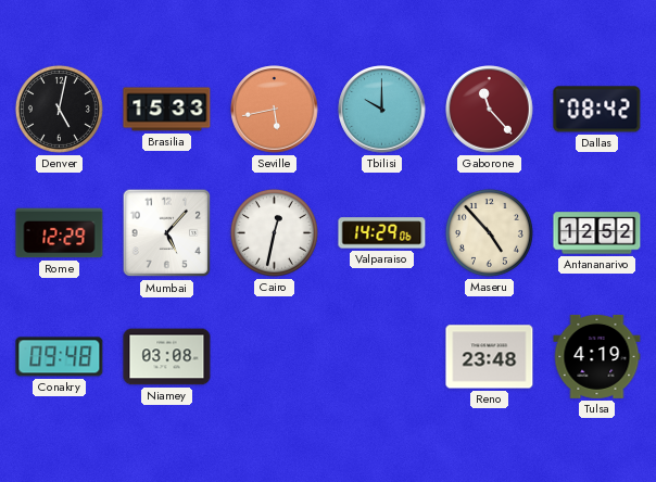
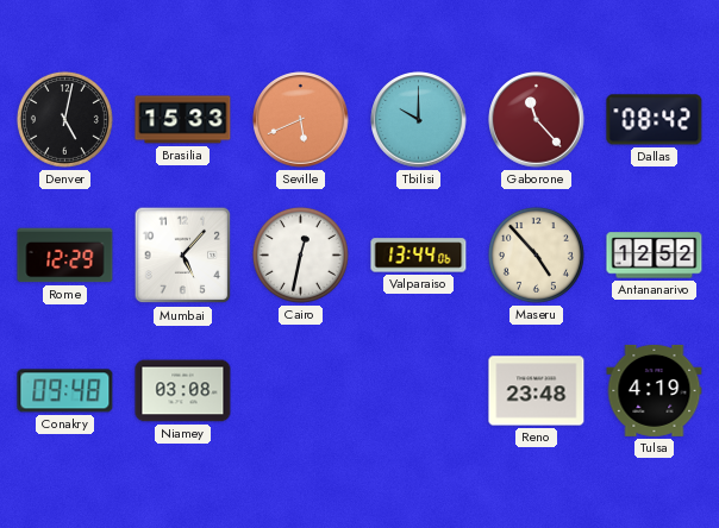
Seville: 5:43 -> 5:41 (301, 120)
Valparaiso: 14:29 -> 13:44 (419, 256)
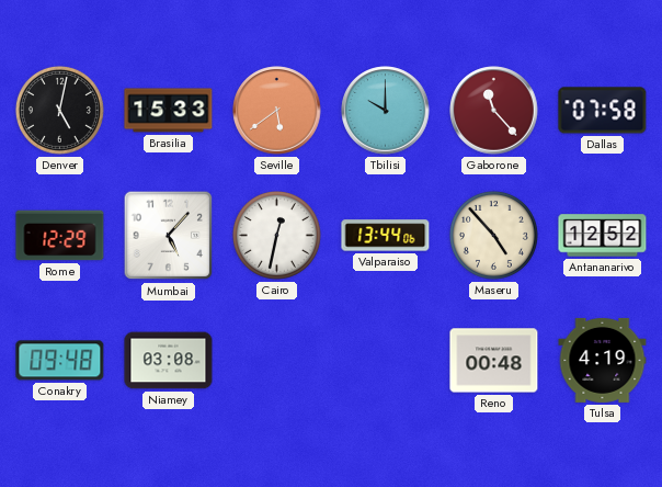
Seville: 5:41 -> 5:39 (277, 111)
Dallas: 08:42 -> 07:58 (603, 111)
Reno: 23:48 -> 00:48 (494, 361)
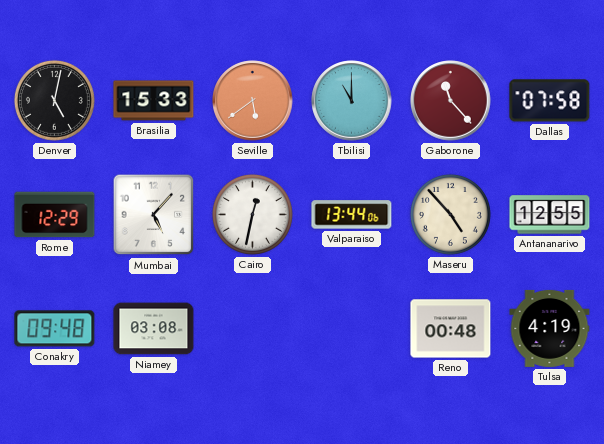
Tbilisi: 10:00 -> 11:00 (352, 101)
Antananarivo: 12:52 -> 12:55 (550, 215)
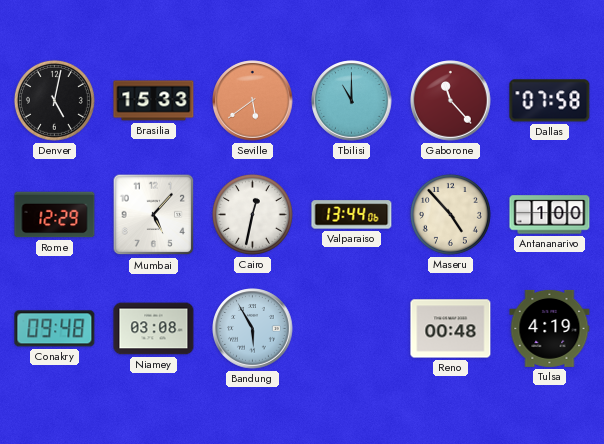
Antananarivo: 12:55 -> 1:00 (550, 215)
Bandung: none -> 5:55 (253, 329)
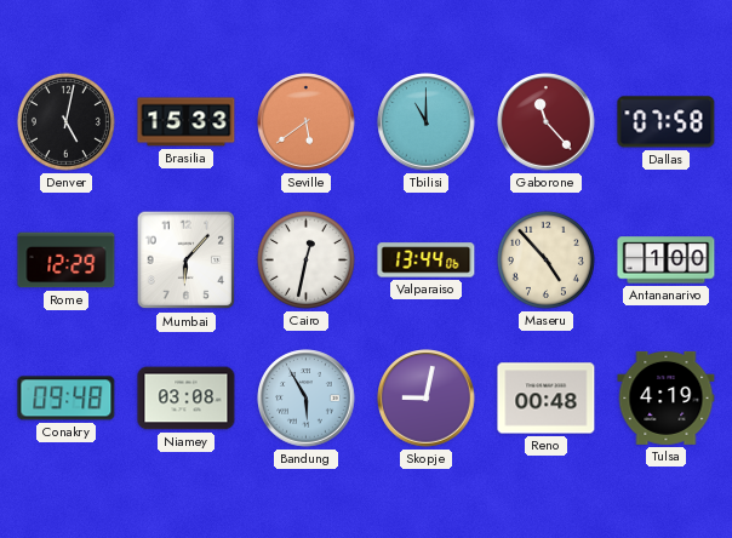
Mumbai: 5:07 -> 6:07 (187, 261)
Skopje: none -> 9:02 (427, 399)
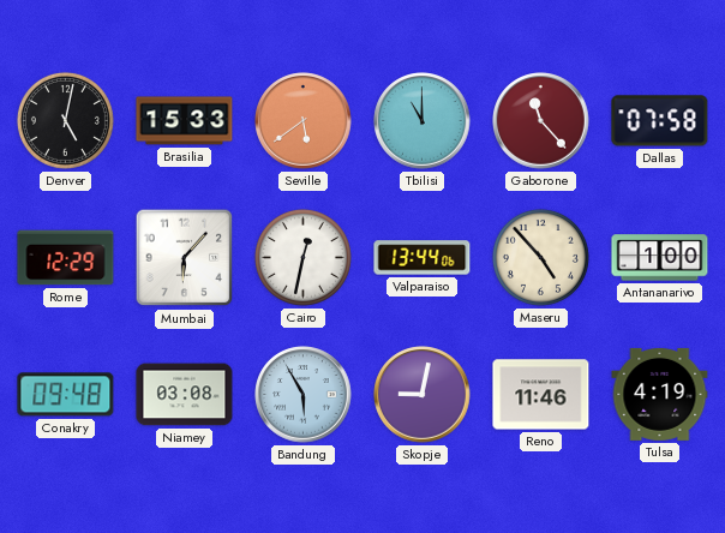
Reno: 00:48 -> 11:46 (541, 395)
